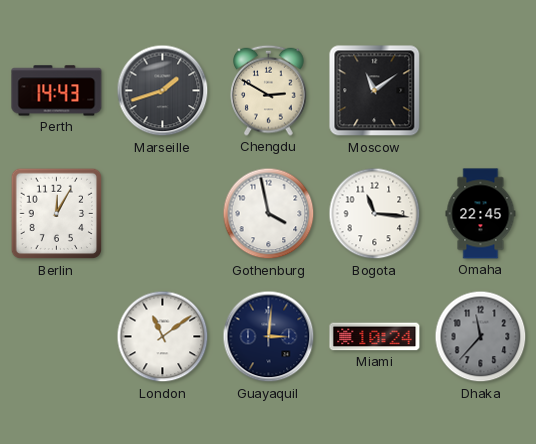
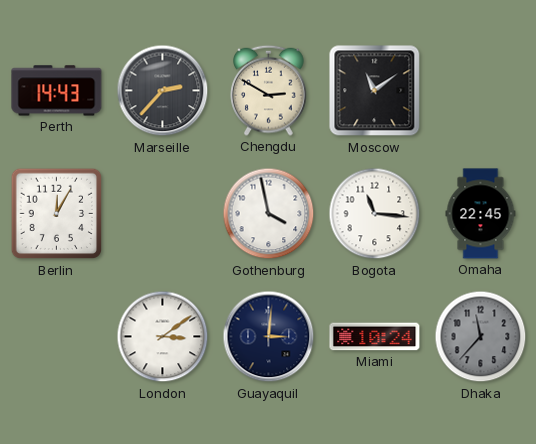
Marseille: 1:42 -> 2:37 (163, 91)
London: 11:09 -> 3:09 (163, 337)
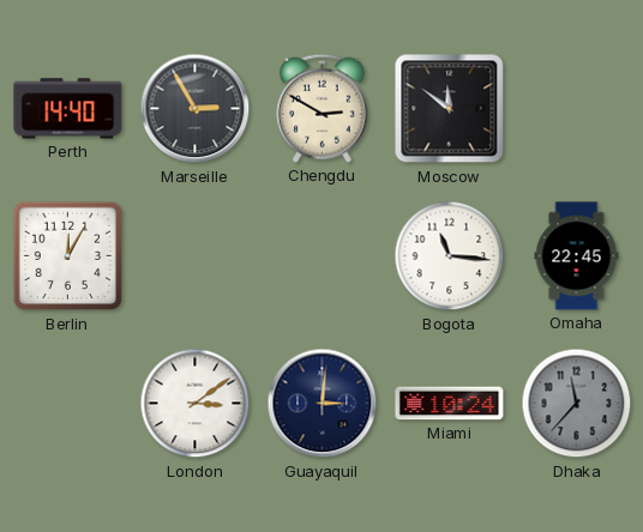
Perth: 14:43 -> 14:40 (68, 109)
Marseille: 2:37 -> 2:55 (196, 109)
Moscow: 11:09 -> 11:51 (450, 109)
Gothenburg: 3:58 -> none (269, 214)
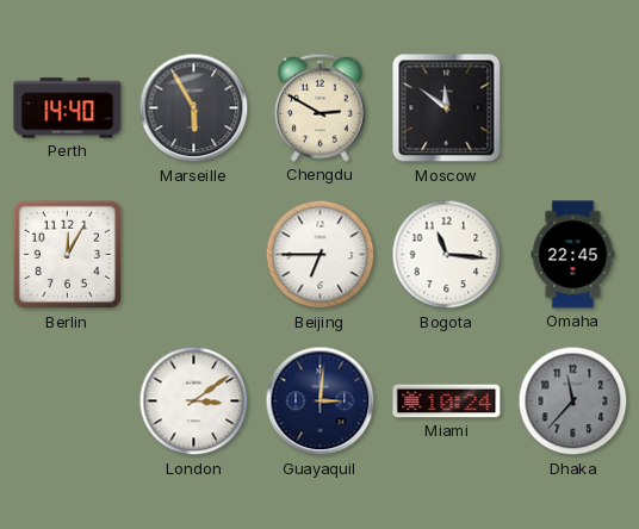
Marseille: 2:55 -> 5:55 (194, 108)
Beijing: none -> 6:45 (321, 255)
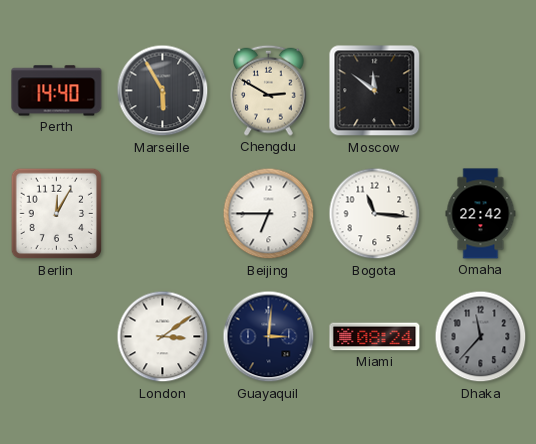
Omaha: 22:45 -> 22:42 (481, 214)
Miami: 10:24 -> 08:24 (375, 337)
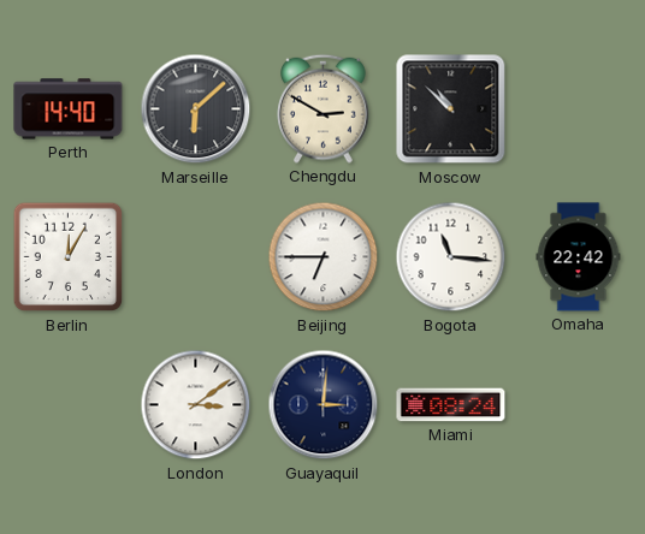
Marseille: 5:55 -> 6:08 (196, 109)
Moscow: 11:51 -> 10:52 (451, 109)
Dhaka: 11:37 -> none (481, 337)
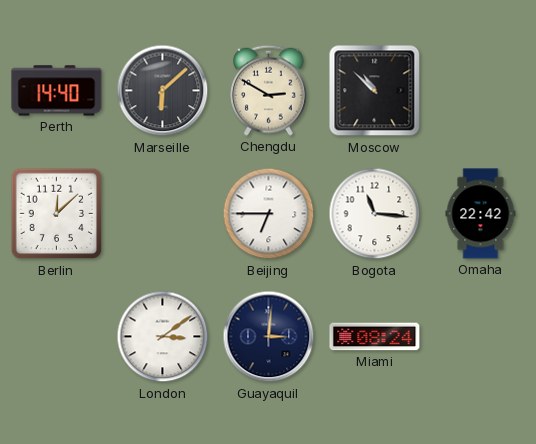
Berlin: 12:05 -> 12:08 (57, 214)
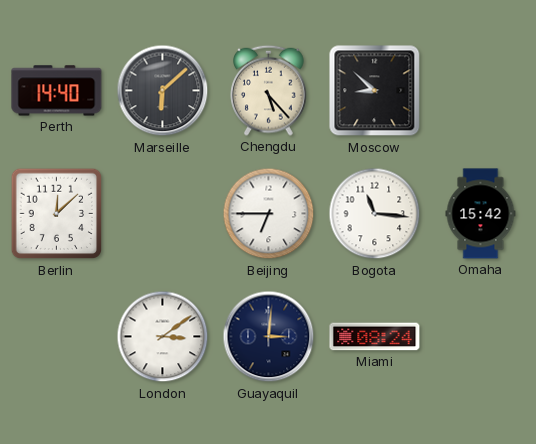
Chengdu: 2:50 -> 5:23 (269, 90)
Moscow: 10:52 -> 8:52 (375, 91)
Omaha: 22:42 -> 15:42 (481, 214)
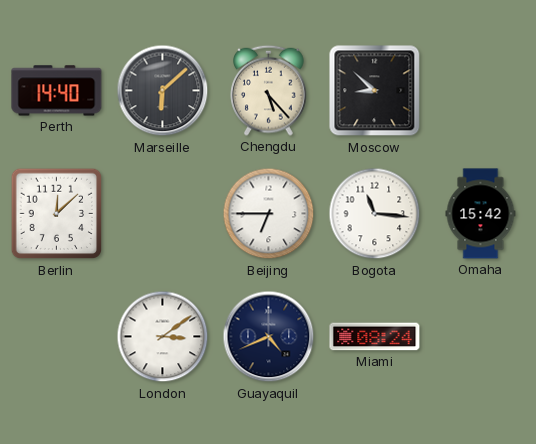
Guayaquil: 3:01 -> 4:41 (269, 337)
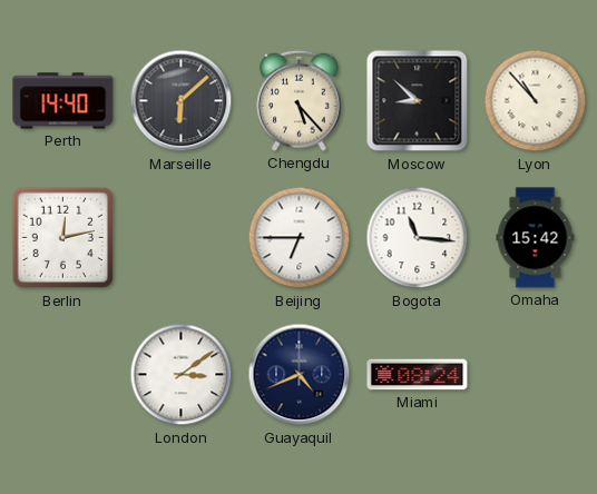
Lyon: none -> 10:53 (536, 101)
Berlin: 12:08 -> 12:13 (63, 238)
